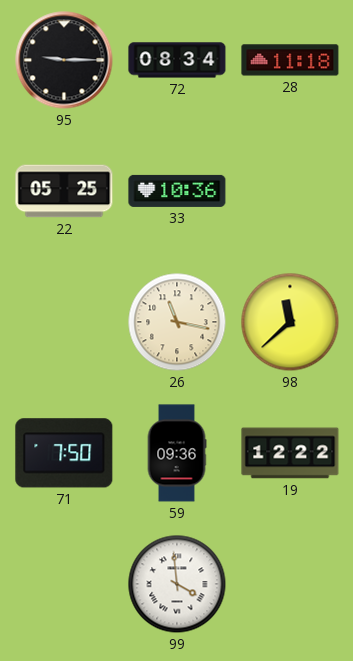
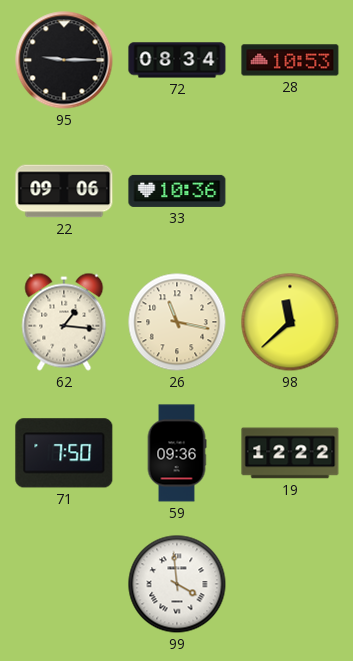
28: 11:18 -> 10:53 (290, 60)
22: 05:25 -> 09:06 (64, 191)
62: none -> 1:16 (64, 322)
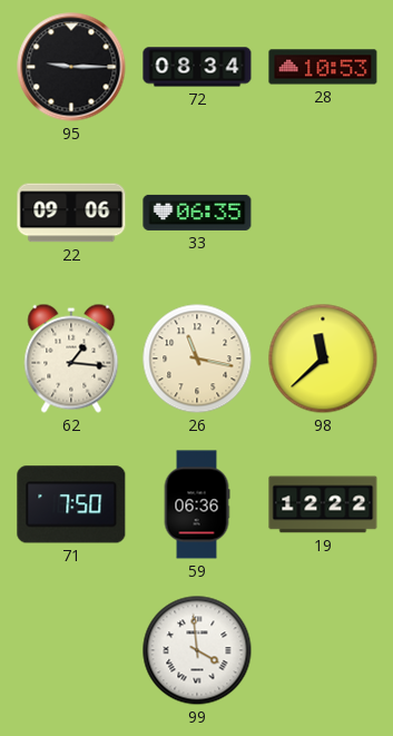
33: 10:36 -> 06:35 (197, 213)
59: 09:36 -> 06:36 (197, 504)
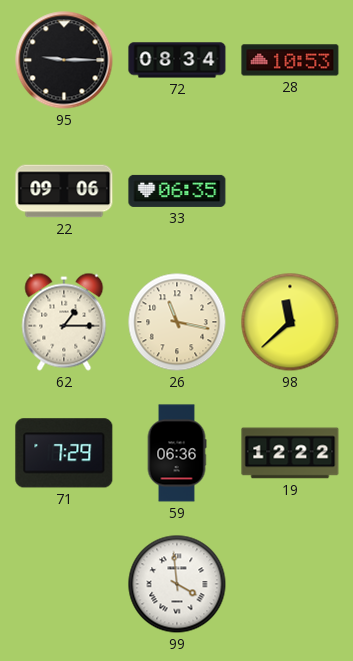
62: 1:16 -> 1:15 (64, 322)
71: 7:50 -> 7:29 (64, 453)
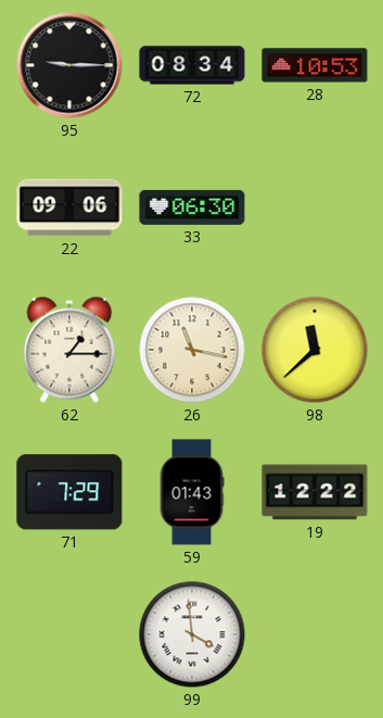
33: 06:35 -> 06:30 (192, 207)
59: 06:36 -> 01:43 (192, 492)
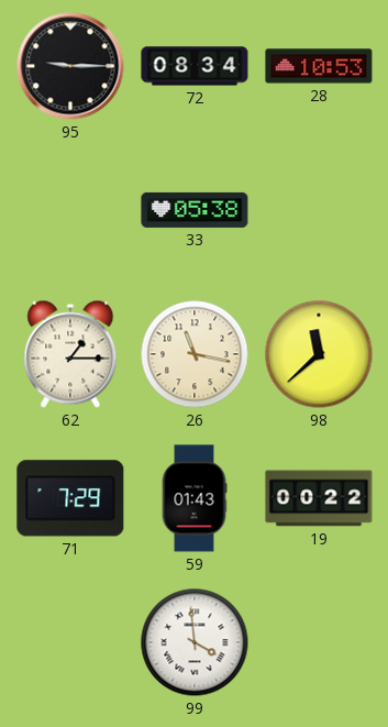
22: 09:06 -> none (69, 207)
33: 06:30 -> 05:38 (195, 210)
19: 12:22 -> 00:22 (319, 498)
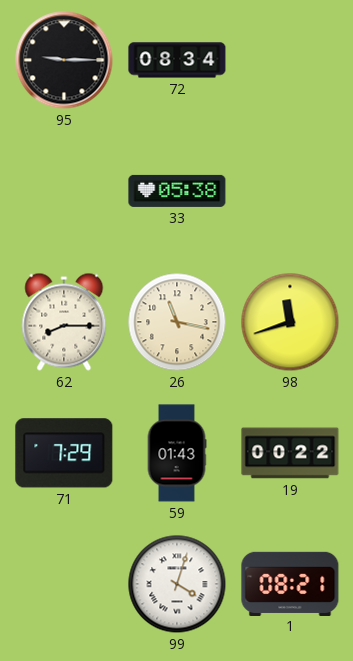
28: 10:53 -> none (319, 66)
62: 1:15 -> 8:15 (64, 322)
98: 11:38 -> 11:42 (290, 322)
99: 3:59 -> 4:03 (177, 584)
1: none -> 08:21 (290, 583)
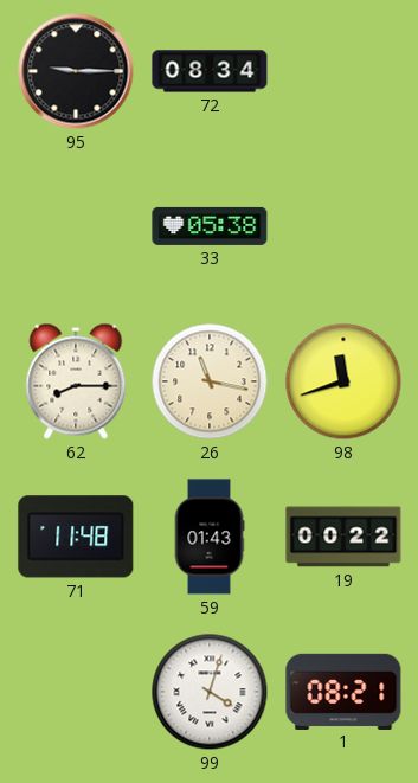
71: 7:29 -> 11:48 (76, 537)
